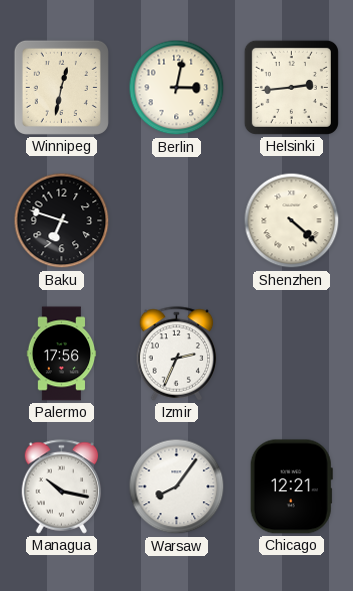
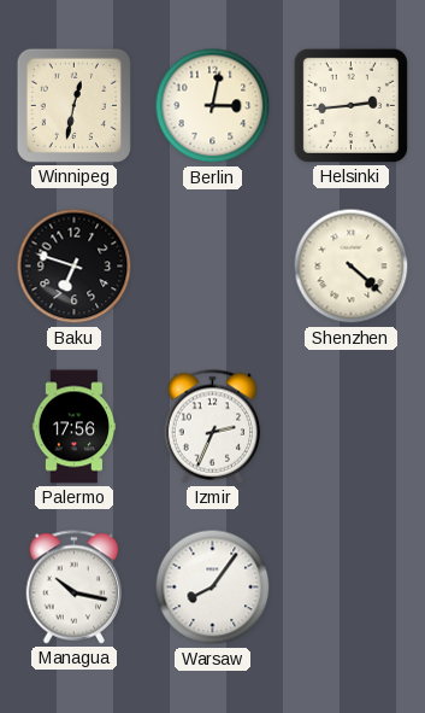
Chicago: 12:21 -> none (291, 487)
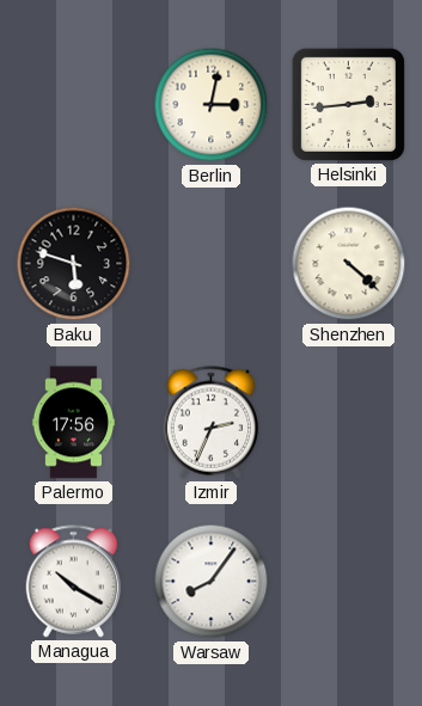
Winnipeg: 12:32 -> none (73, 105)
Baku: 6:48 -> 5:48 (74, 264)
Managua: 10:17 -> 10:20 (74, 582)
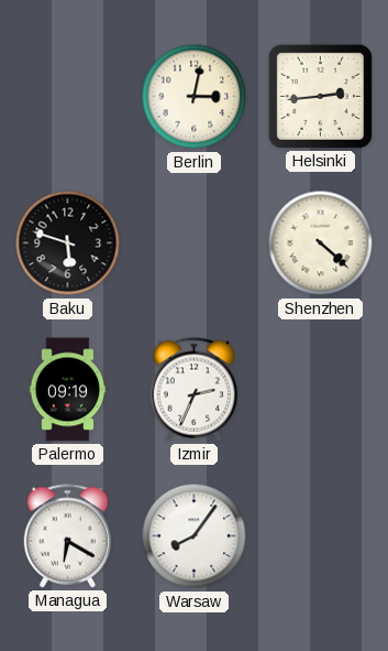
Palermo: 17:56 -> 09:19 (68, 390)
Managua: 10:20 -> 6:20 (68, 536)
